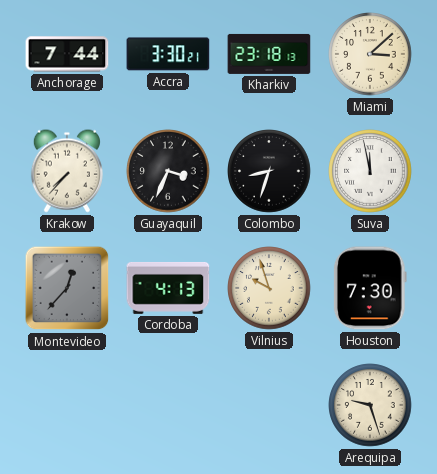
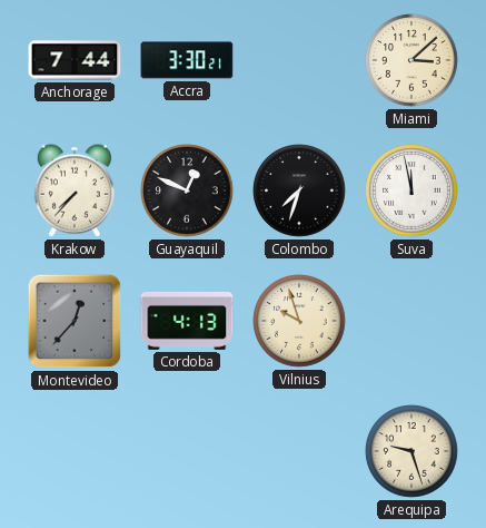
Kharkiv: 23:18 -> none (269, 54)
Guayaquil: 3:34 -> 12:49 (187, 190)
Colombo: 8:33 -> 7:33 (299, 190)
Houston: 7:30 -> none (370, 288)
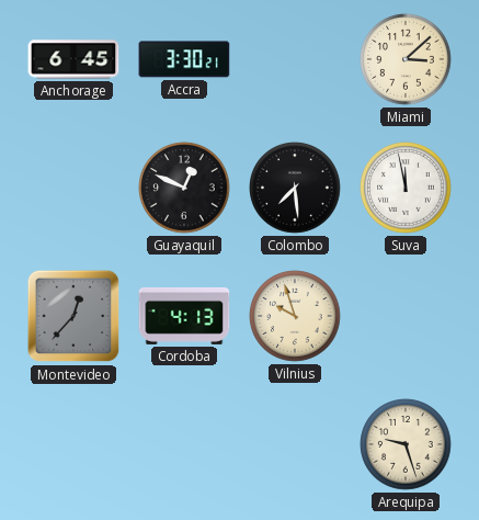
Anchorage: 7:44 -> 6:45 (73, 59)
Krakow: 7:37 -> none (75, 190)
Colombo: 7:33 -> 7:29 (295, 188)
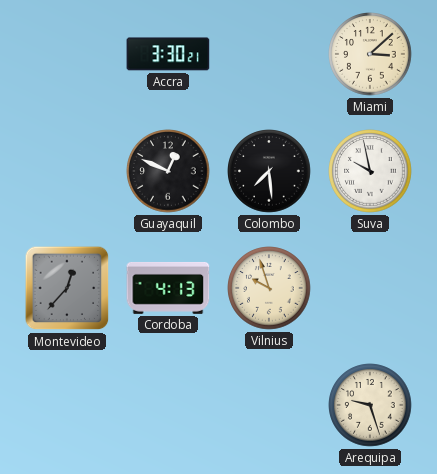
Anchorage: 6:45 -> none (73, 59)
Suva: 11:58 -> 9:58 (370, 171)
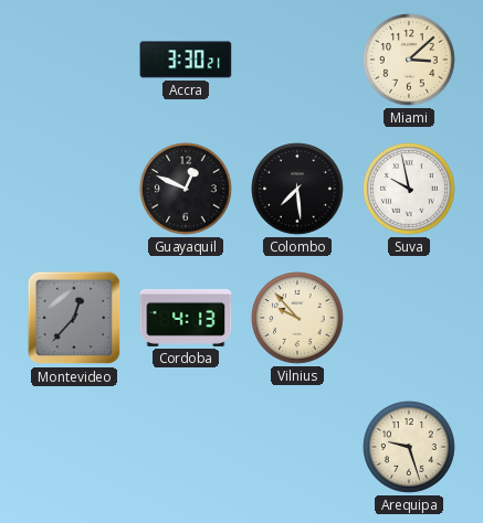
Vilnius: 9:57 -> 9:53 (297, 318)
